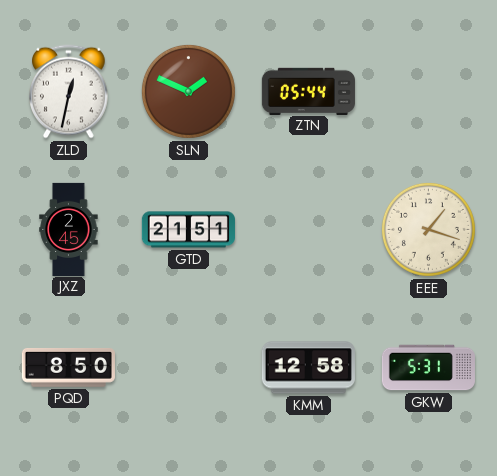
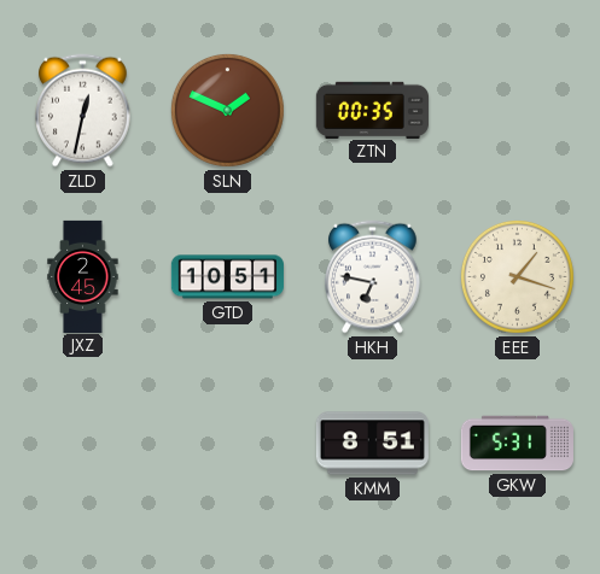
ZTN: 05:44 -> 00:35 (372, 110)
GTD: 21:51 -> 10:51 (227, 277)
HKH: none -> 6:47 (373, 277)
PQD: 8:50 -> none (68, 368)
KMM: 12:58 -> 8:51 (372, 444)
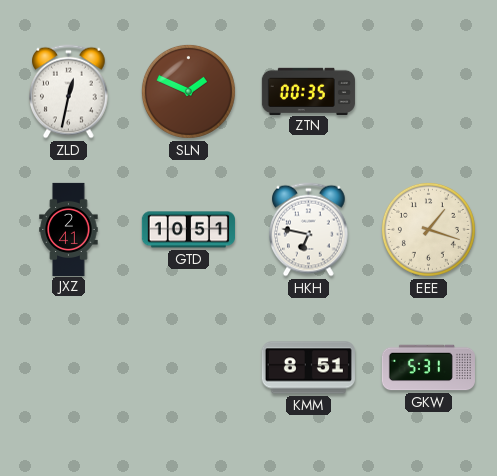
JXZ: 2:45 -> 2:41 (69, 229)
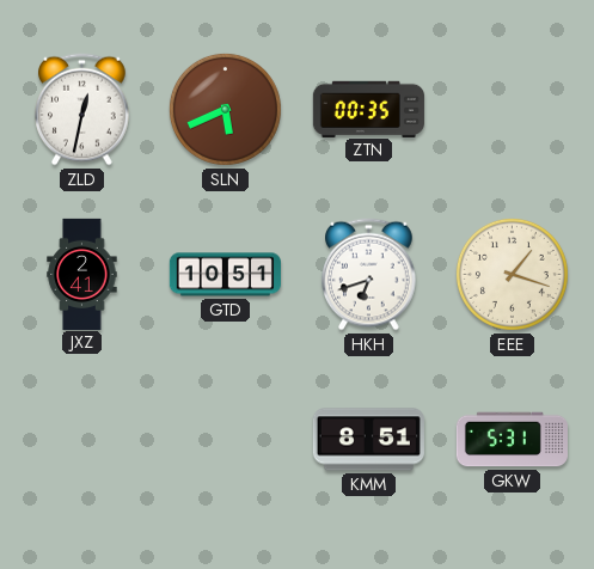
SLN: 1:49 -> 5:41 (225, 109)
HKH: 6:47 -> 6:42 (369, 275)
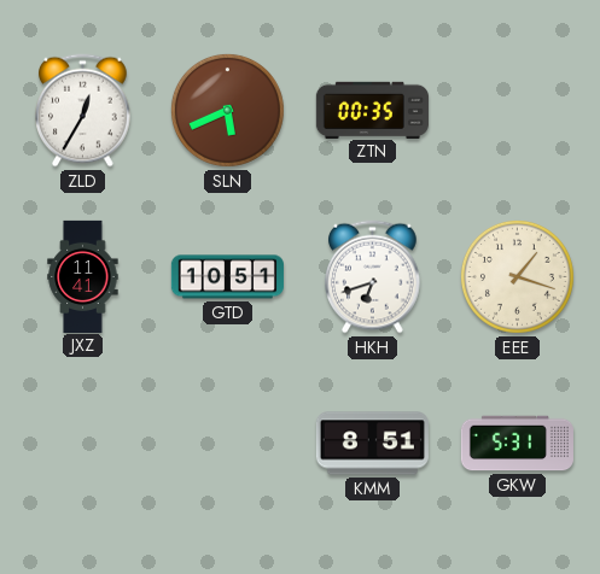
ZLD: 12:32 -> 12:35 (83, 111)
JXZ: 2:41 -> 11:41 (83, 276)
